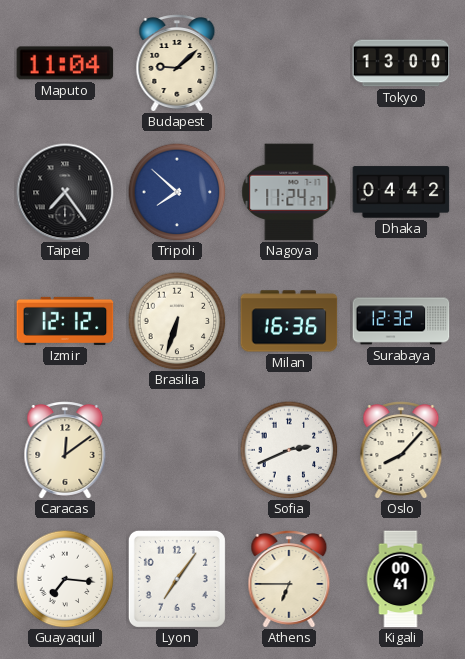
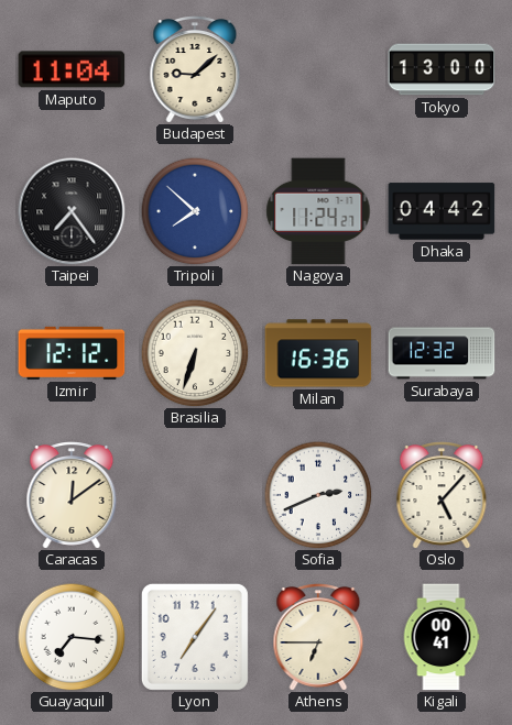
Oslo: 8:07 -> 5:07 (442, 495)
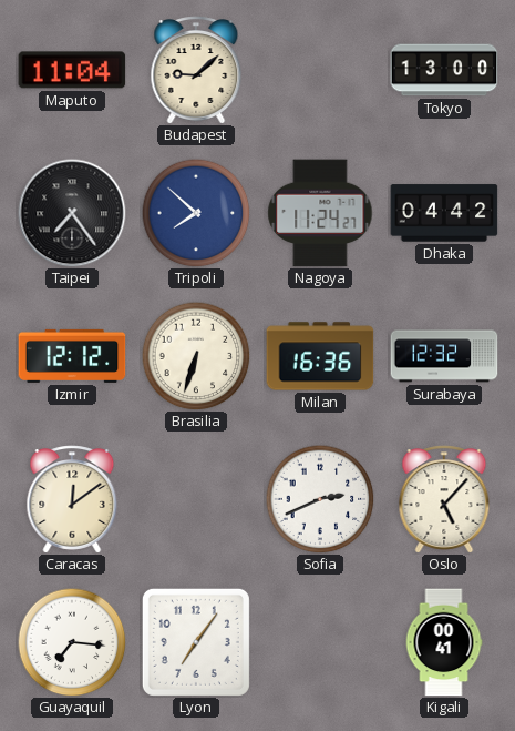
Athens: 6:45 -> none (318, 637)
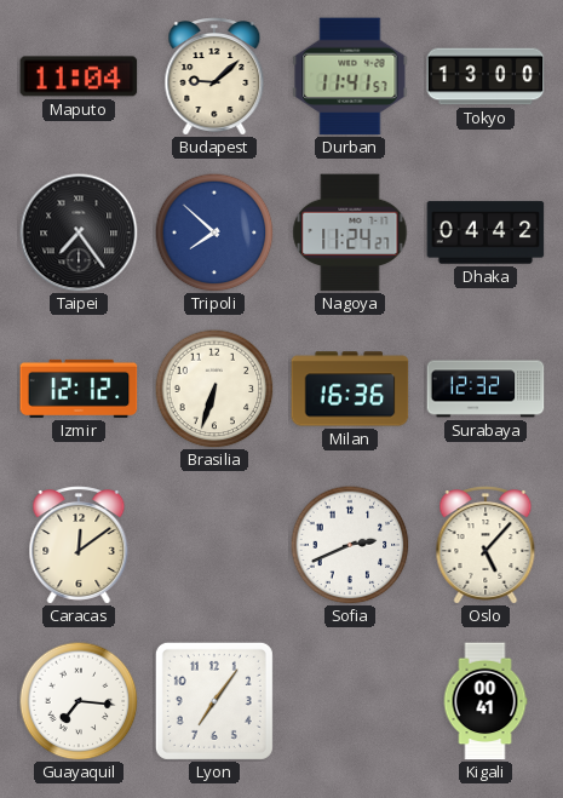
Durban: none -> 11:41 (350, 76)
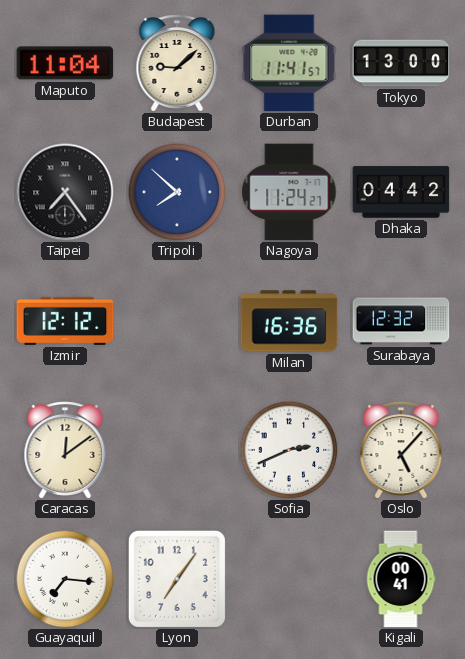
Brasilia: 6:33 -> none (214, 389)
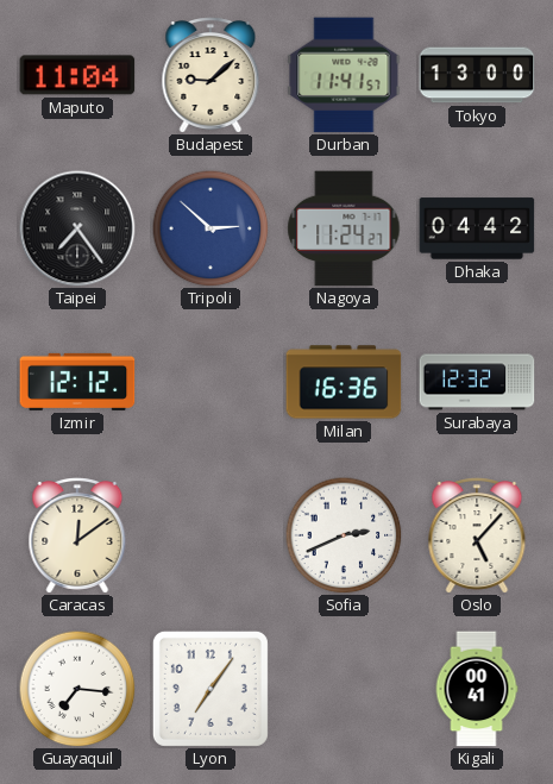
Tripoli: 7:52 -> 2:52 (210, 228)
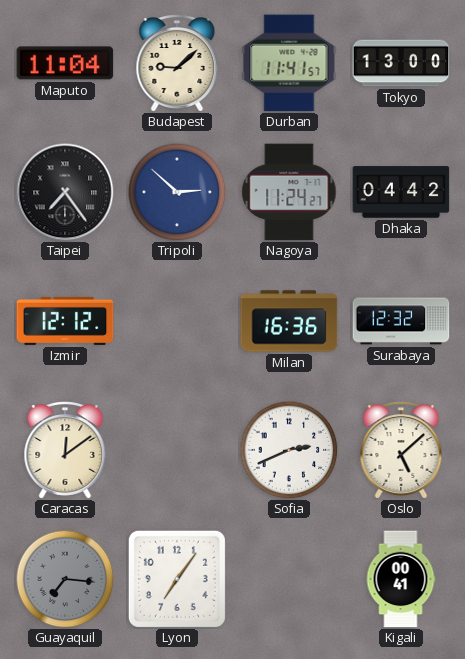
Oslo: 5:07 -> 5:08 (401, 450)
Guayaquil dial: white -> grey (65, 579)
